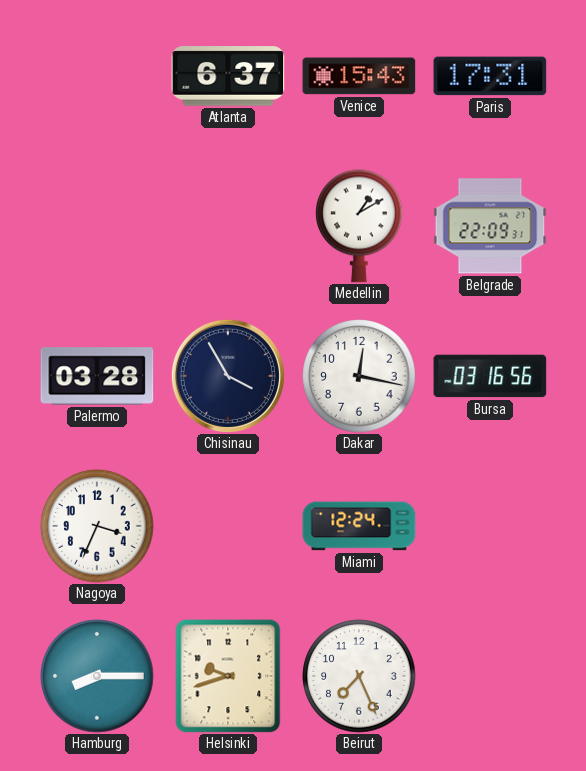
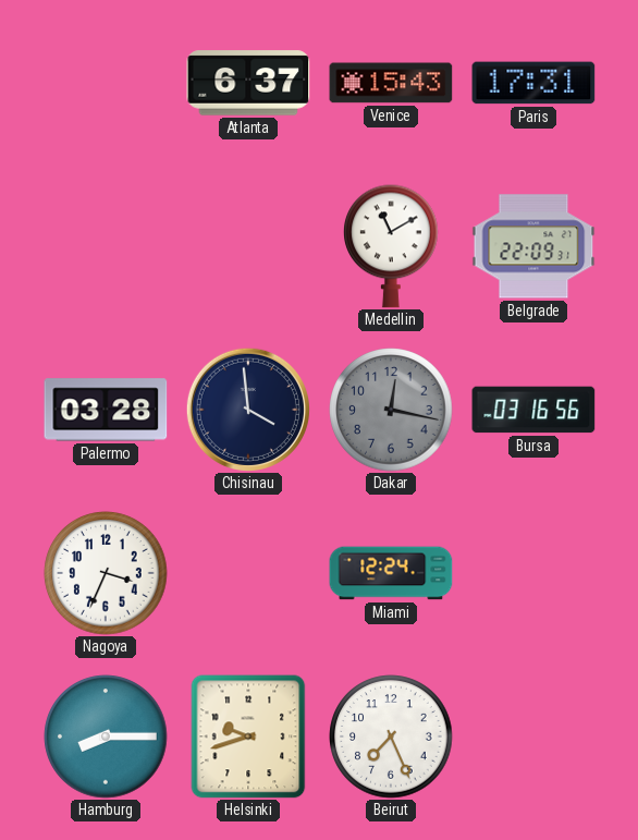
Medellin: 1:10 -> 11:10 (391, 246)
Chisinau: 3:55 -> 3:59 (248, 410)
Dakar dial: white -> grey (391, 410)
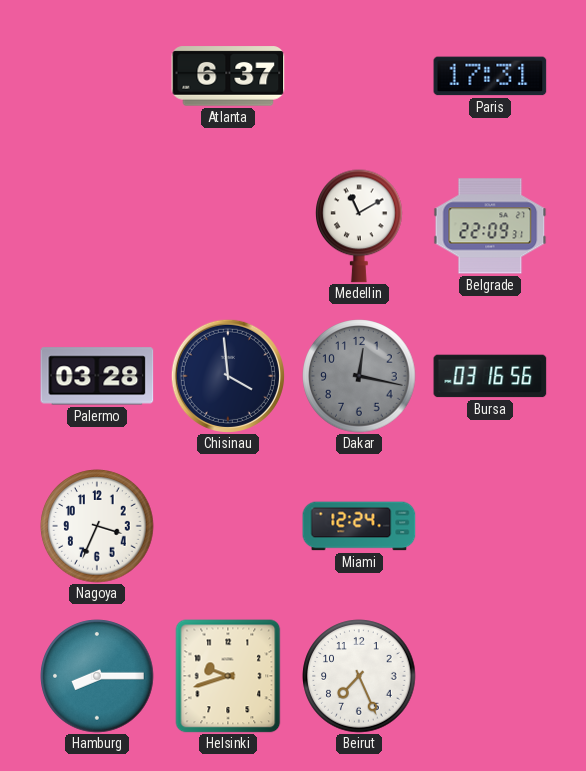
Venice: 15:43 -> none (391, 83)
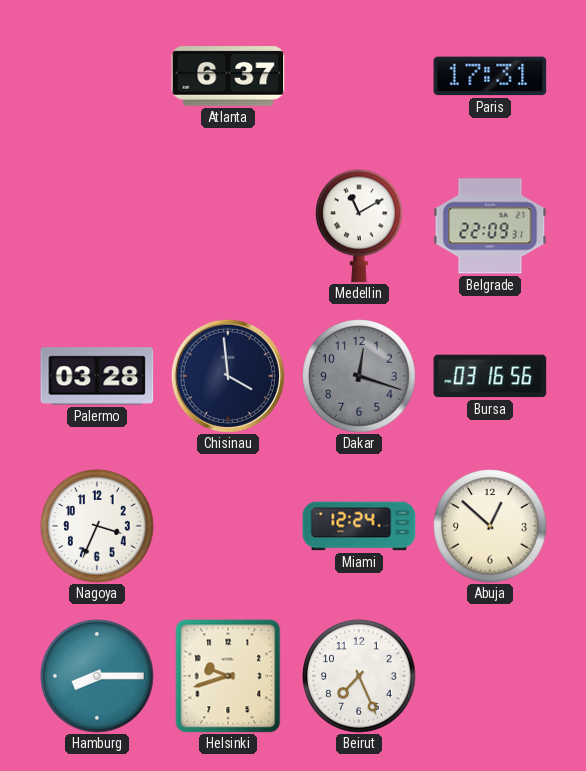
Dakar: 12:17 -> 12:18 (359, 376)
Abuja: none -> 12:52 (490, 526)
